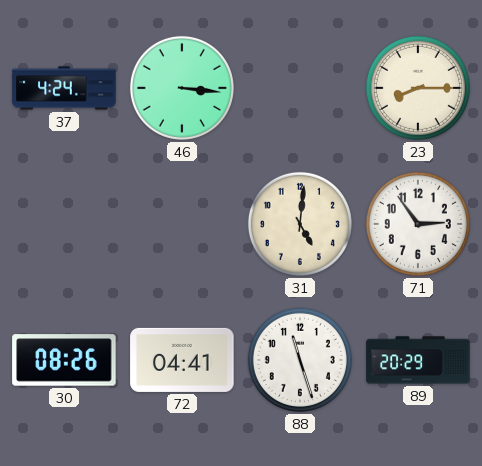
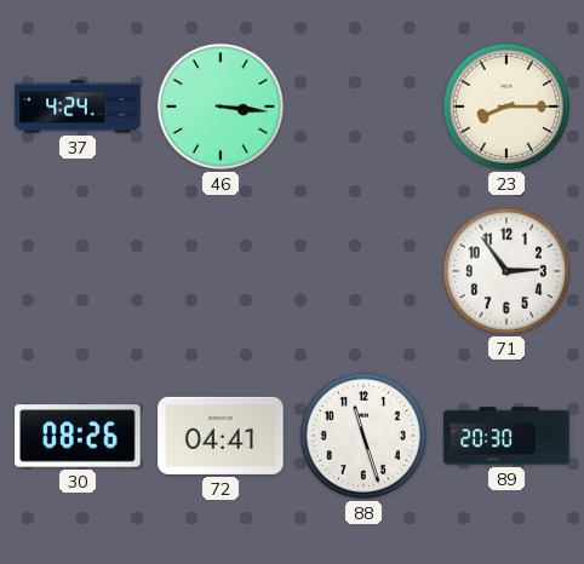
31: 5:01 -> none (300, 224)
89: 20:29 -> 20:30 (506, 436)
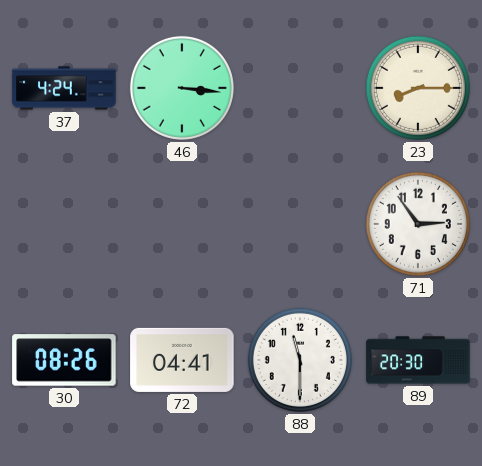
88: 11:27 -> 11:30 (300, 360)
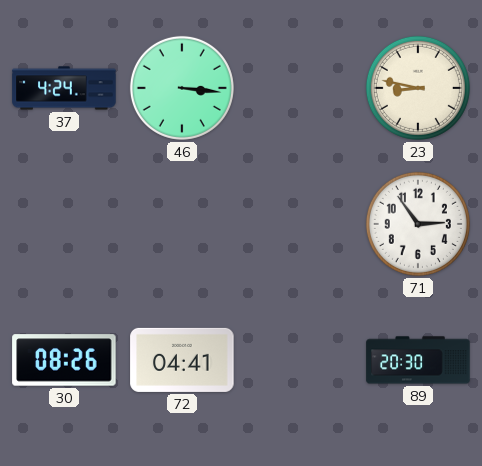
23: 8:15 -> 8:47 (418, 88)
88: 11:30 -> none (300, 360)
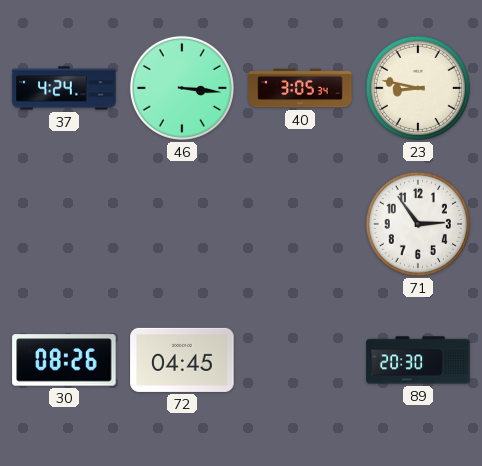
40: none -> 3:05 (300, 88)
72: 04:41 -> 04:45 (182, 360)
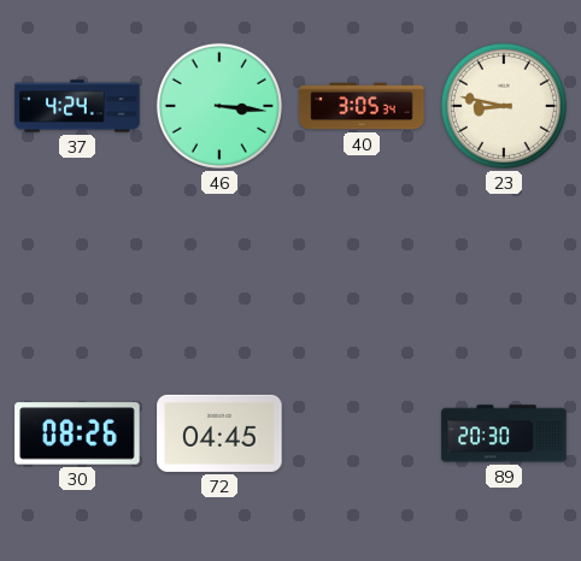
71: 2:54 -> none (418, 224)
